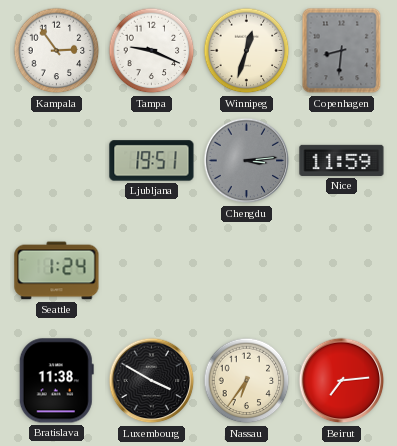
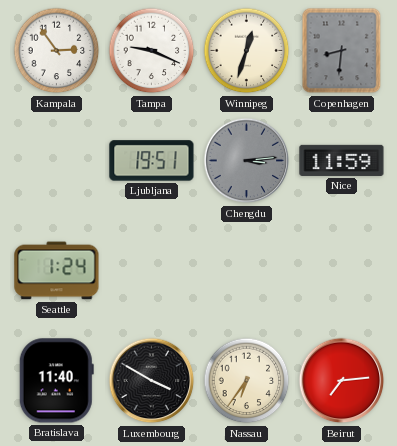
Bratislava: 11:38 -> 11:40 (56, 381)
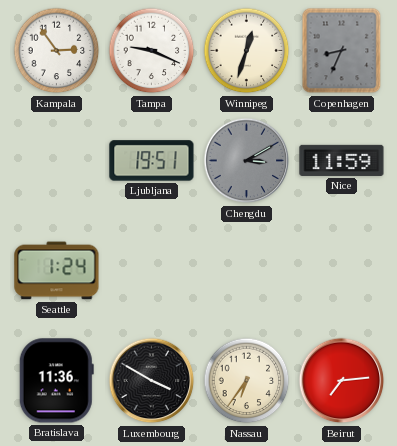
Copenhagen: 8:31 -> 8:34 (342, 51)
Chengdu: 3:14 -> 3:10 (247, 161)
Bratislava: 11:40 -> 11:36 (56, 381)
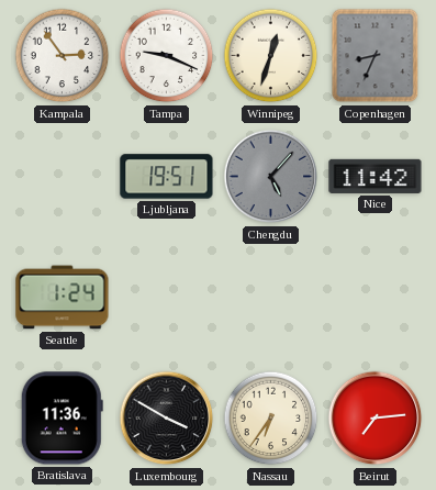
Chengdu: 3:10 -> 5:07 (271, 177)
Nice: 11:59 -> 11:42 (376, 176)
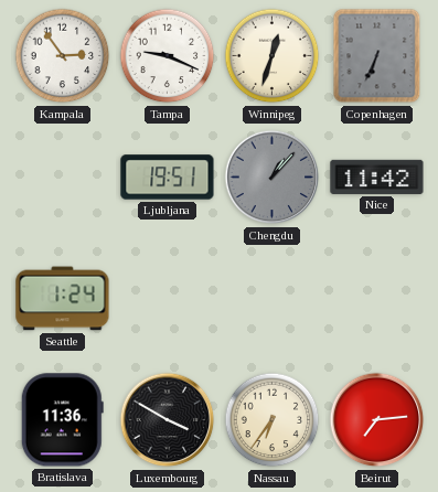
Copenhagen: 8:34 -> 6:34 (377, 56)
Chengdu: 5:07 -> 1:07 (273, 178)
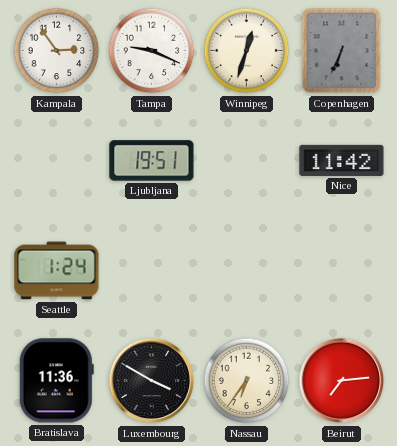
Chengdu: 1:07 -> none (273, 178)
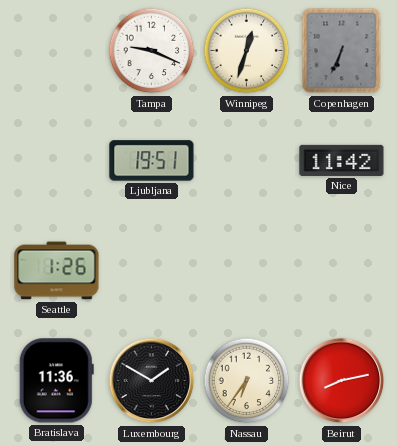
Kampala: 2:54 -> none (57, 51)
Seattle: 1:24 -> 1:26 (57, 271)
Luxembourg: 3:50 -> 1:50 (152, 381)
Beirut: 7:14 -> 8:13 (342, 381)
